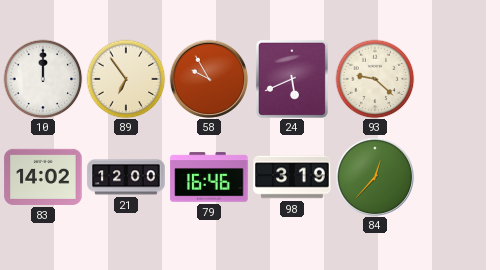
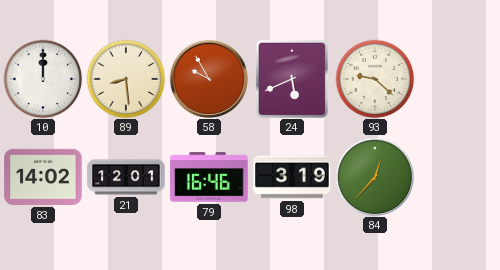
89: 6:54 -> 8:29 (126, 79)
21: 12:00 -> 12:01 (126, 177)
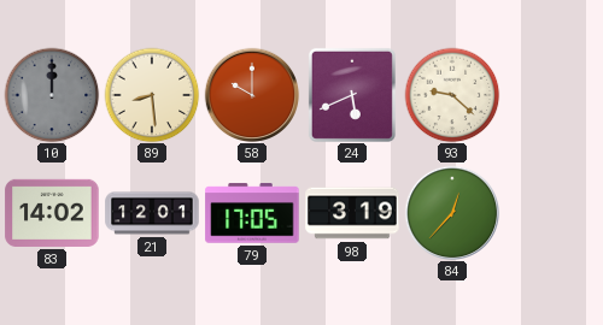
10 dial: white -> grey (52, 95)
58: 9:55 -> 10:00 (252, 95)
79: 16:46 -> 17:05 (252, 213)
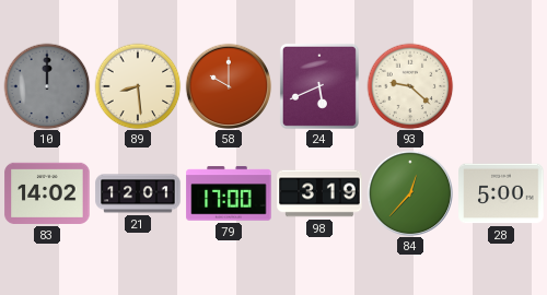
79: 17:05 -> 17:00 (229, 193)
28: none -> 5:00 (501, 193)
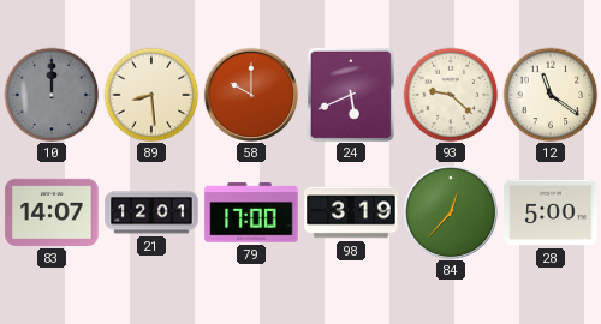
12: none -> 11:21 (551, 95)
83: 14:02 -> 14:07 (52, 212)
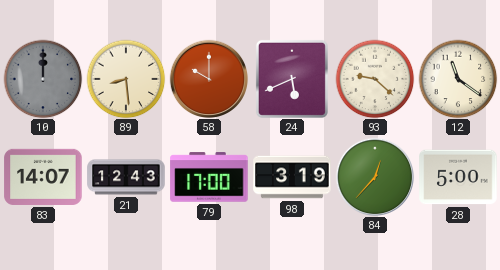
21: 12:01 -> 12:43 (126, 177)
